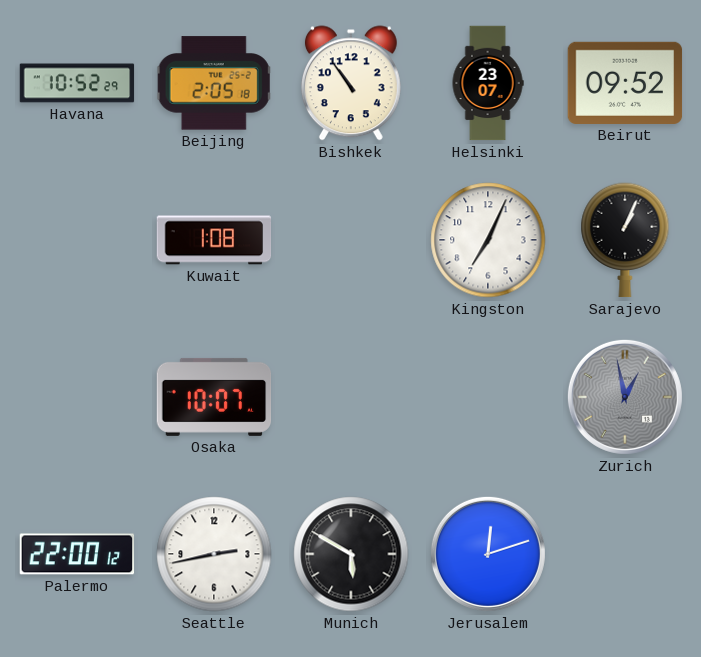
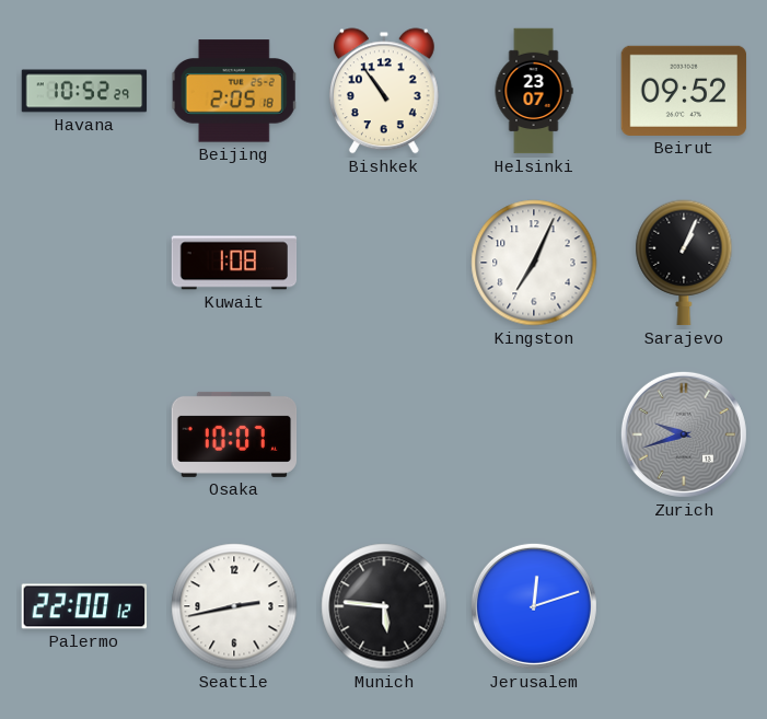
Zurich: 12:58 -> 9:42 (684, 434)
Munich: 5:50 -> 5:46 (384, 606)
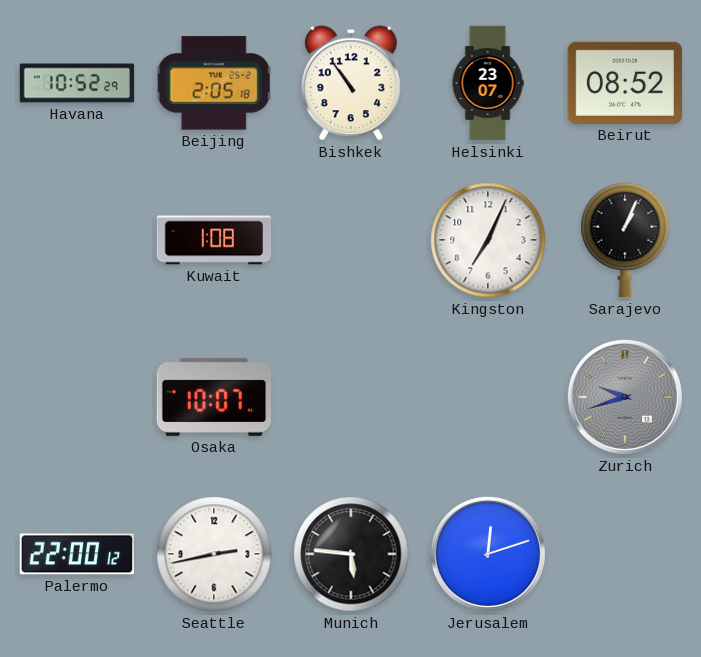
Beirut: 09:52 -> 08:52 (625, 83)
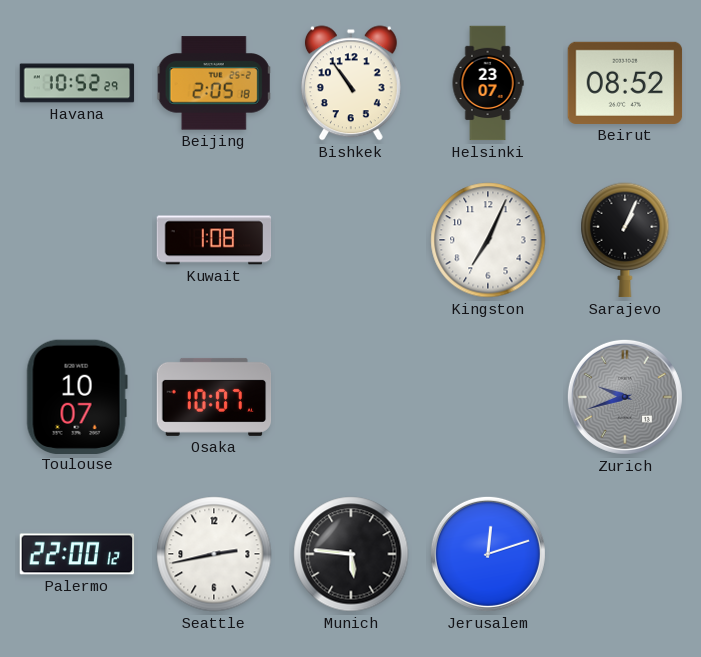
Toulouse: none -> 10:07 (77, 396)
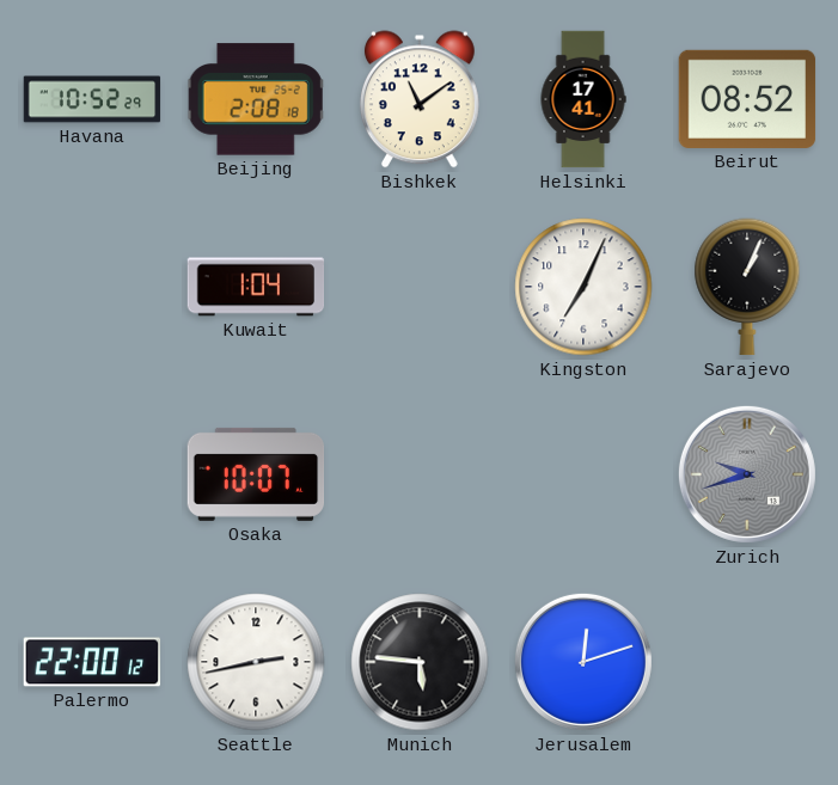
Beijing: 2:05 -> 2:08 (256, 99)
Bishkek: 10:54 -> 11:09 (420, 99)
Helsinki: 23:07 -> 17:41 (583, 99)
Kuwait: 1:08 -> 1:04 (256, 287)
Toulouse: 10:07 -> none (77, 396)
